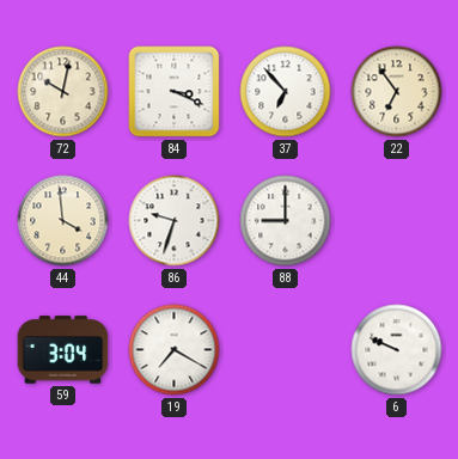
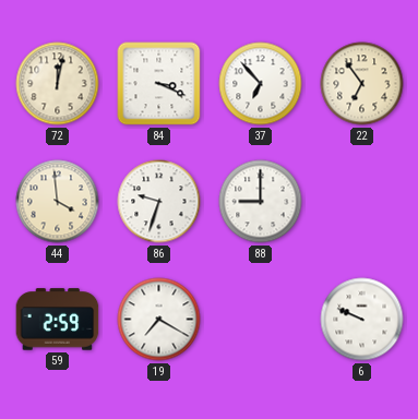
72: 10:02 -> 12:02 (58, 84)
59: 3:04 -> 2:59 (58, 320)
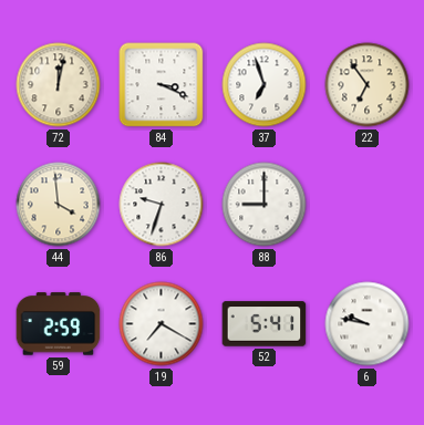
37: 6:53 -> 6:57 (265, 85)
52: none -> 5:41 (265, 324)
6: 9:49 -> 9:47 (368, 324)
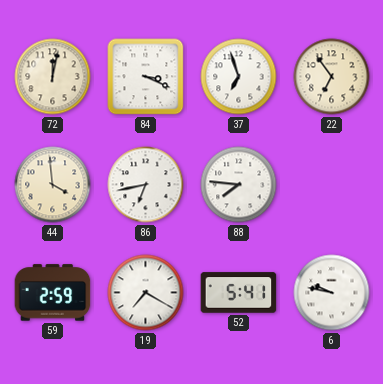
86: 9:33 -> 6:43 (146, 185)
88: 9:00 -> 7:46 (239, 185)
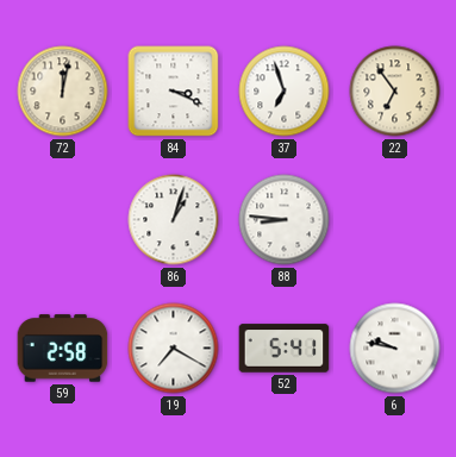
44: 3:59 -> none (53, 185)
86: 6:43 -> 1:03 (174, 220)
88: 7:46 -> 8:46 (285, 220)
59: 2:59 -> 2:58 (63, 349)
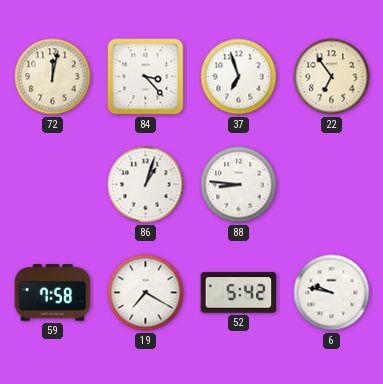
84: 3:19 -> 3:23 (146, 77)
59: 2:58 -> 7:58 (53, 293)
52: 5:41 -> 5:42 (239, 293)
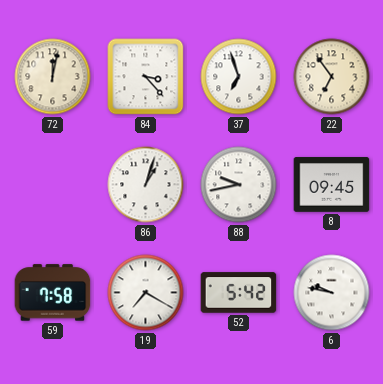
88: 8:46 -> 9:43 (239, 185)
8: none -> 09:45 (332, 185)
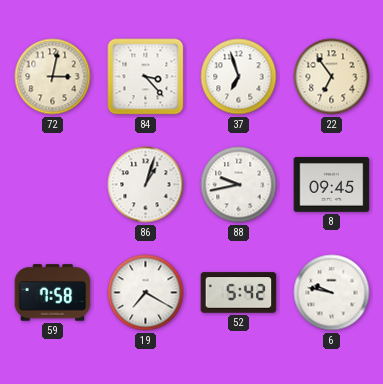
72: 12:02 -> 3:02 (53, 77)
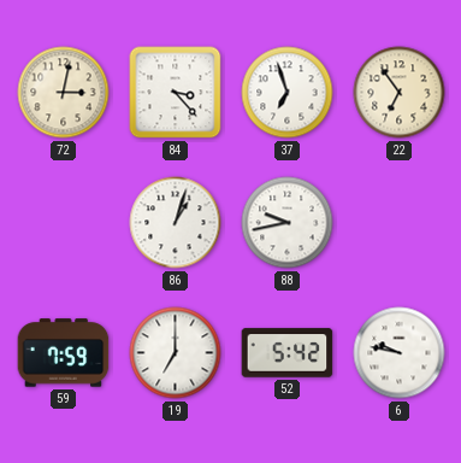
8: 09:45 -> none (332, 185)
59: 7:58 -> 7:59 (64, 353)
19: 7:20 -> 7:00 (176, 353)
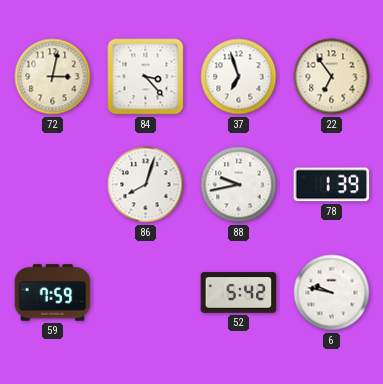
86: 1:03 -> 8:03 (146, 185)
78: none -> 1:39 (332, 185)
19: 7:00 -> none (176, 353)
